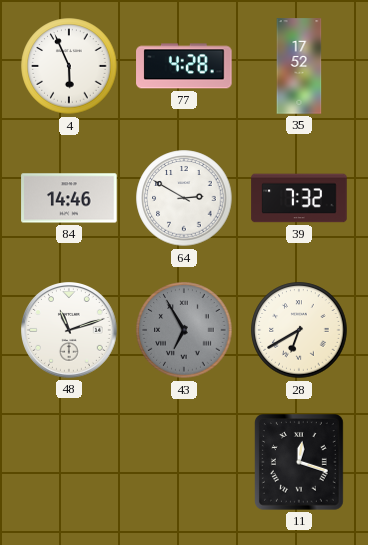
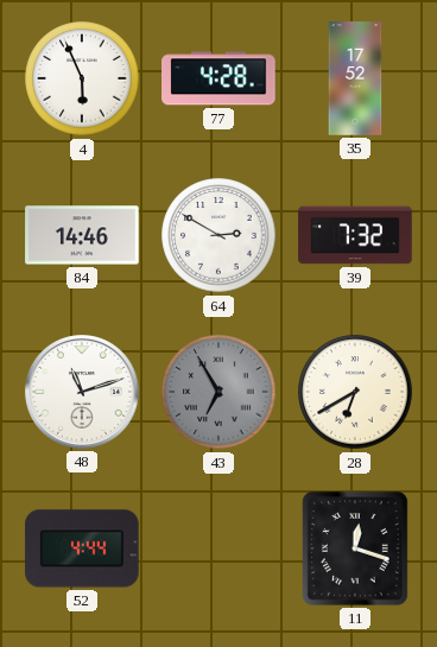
52: none -> 4:44 (82, 548)
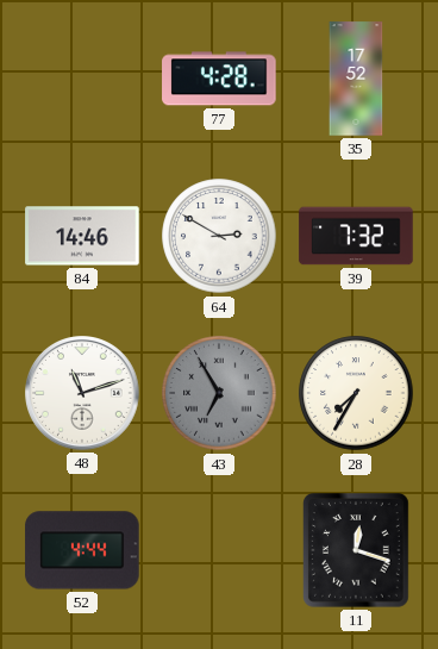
4: 5:56 -> none (82, 78)
28: 6:40 -> 7:35 (356, 393)
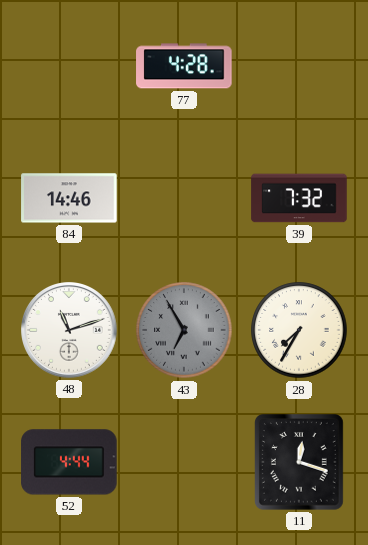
35: 17:52 -> none (356, 79)
64: 2:50 -> none (219, 236)
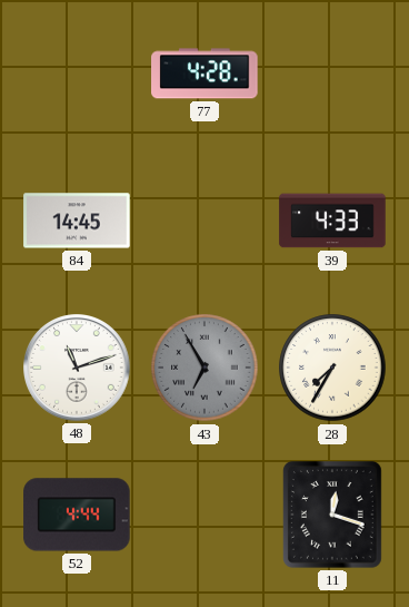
84: 14:46 -> 14:45 (77, 221)
39: 7:32 -> 4:33 (332, 221)
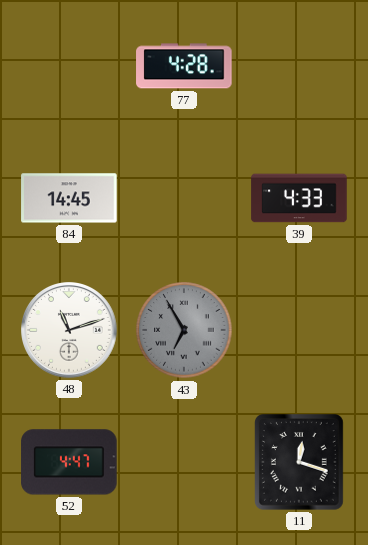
28: 7:35 -> none (332, 368)
52: 4:44 -> 4:47 (69, 462)
